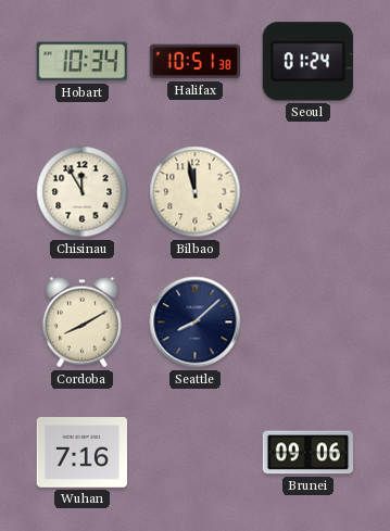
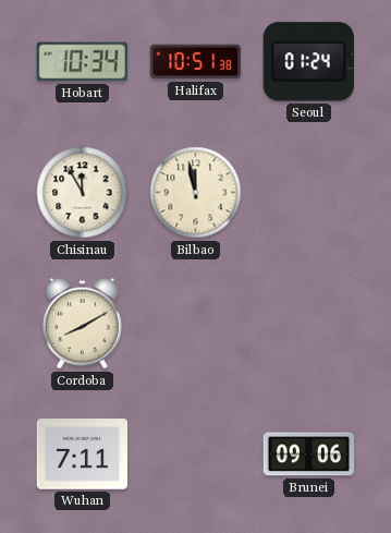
Seattle: 8:08 -> none (196, 323)
Wuhan: 7:16 -> 7:11 (82, 455)
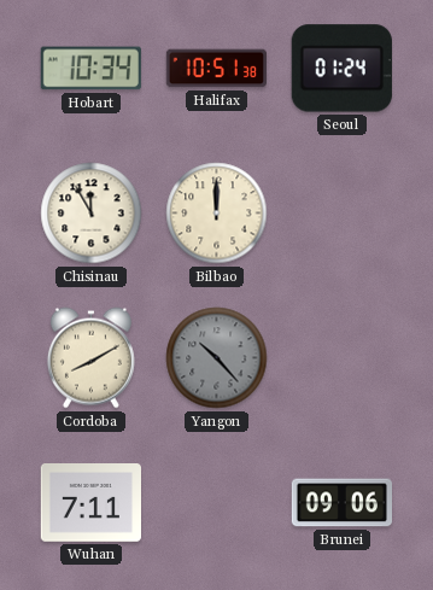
Bilbao: 11:58 -> 12:00 (217, 214)
Yangon: none -> 10:23 (217, 358)
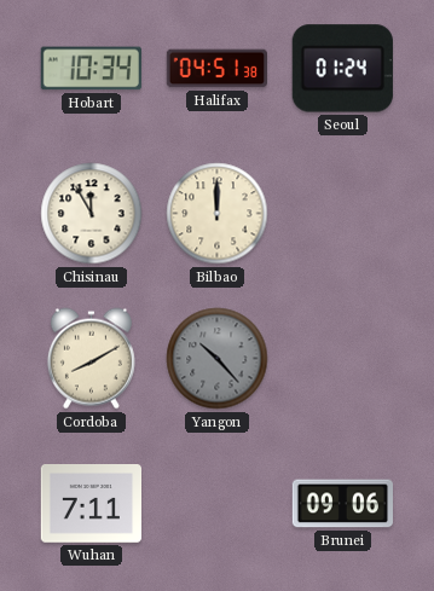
Halifax: 10:51 -> 04:51 (216, 69)
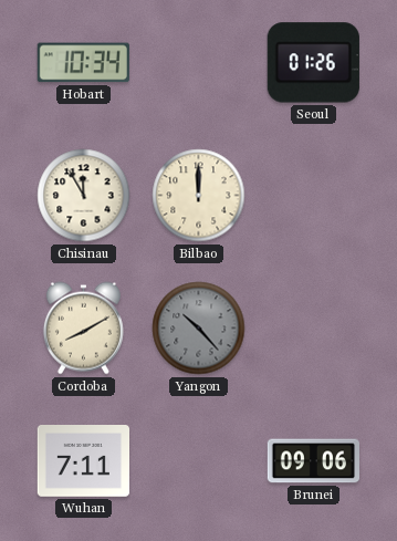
Halifax: 04:51 -> none (216, 69)
Seoul: 01:24 -> 01:26 (313, 63)
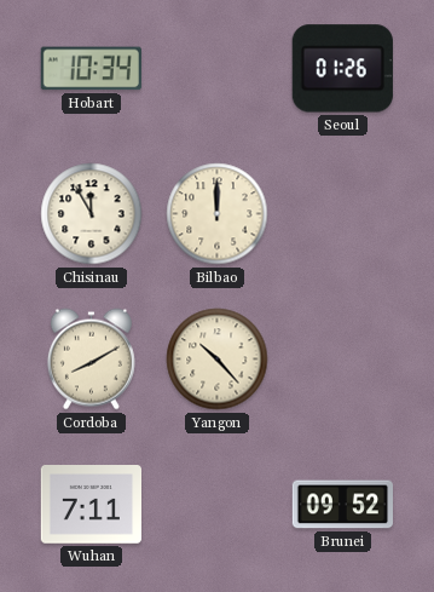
Yangon dial: grey -> cream (218, 360)
Brunei: 09:06 -> 09:52 (342, 505)
